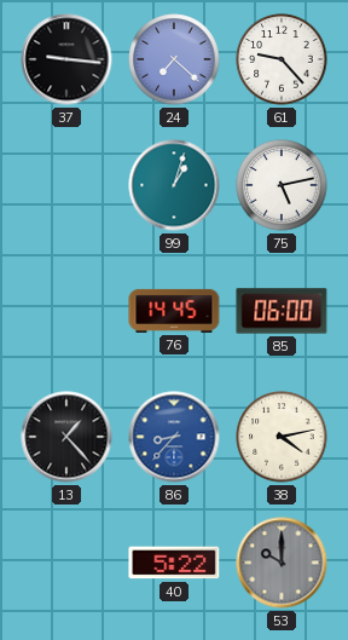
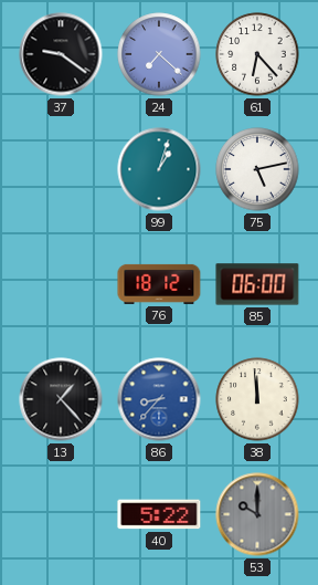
37: 9:16 -> 9:21 (61, 54)
61: 9:23 -> 6:23 (257, 54)
76: 14:45 -> 18:12 (159, 284)
38: 4:13 -> 11:59 (257, 399)
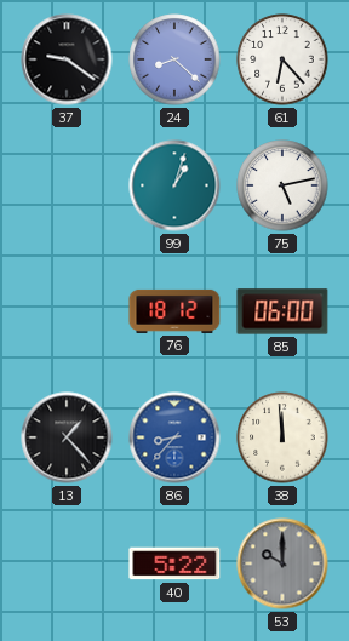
24: 7:22 -> 8:22 (174, 59)
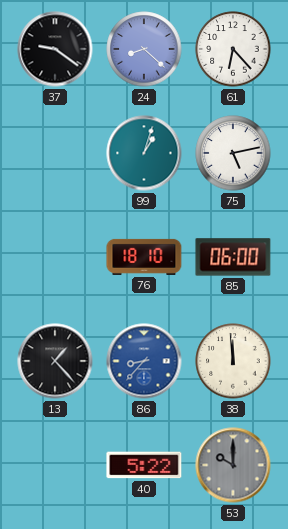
76: 18:12 -> 18:10 (144, 257)
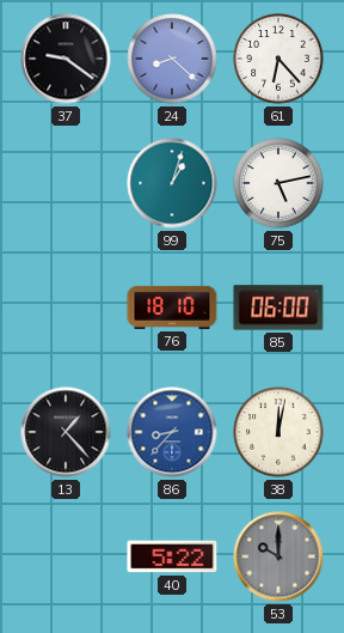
38: 11:59 -> 12:02 (278, 432)
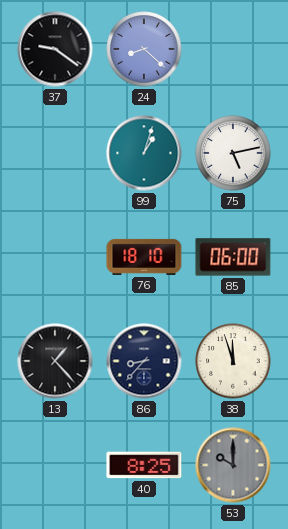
61: 6:23 -> none (278, 59)
86 dial: blue -> navy (144, 361)
38: 12:02 -> 11:57 (233, 361)
40: 5:22 -> 8:25 (144, 465)
